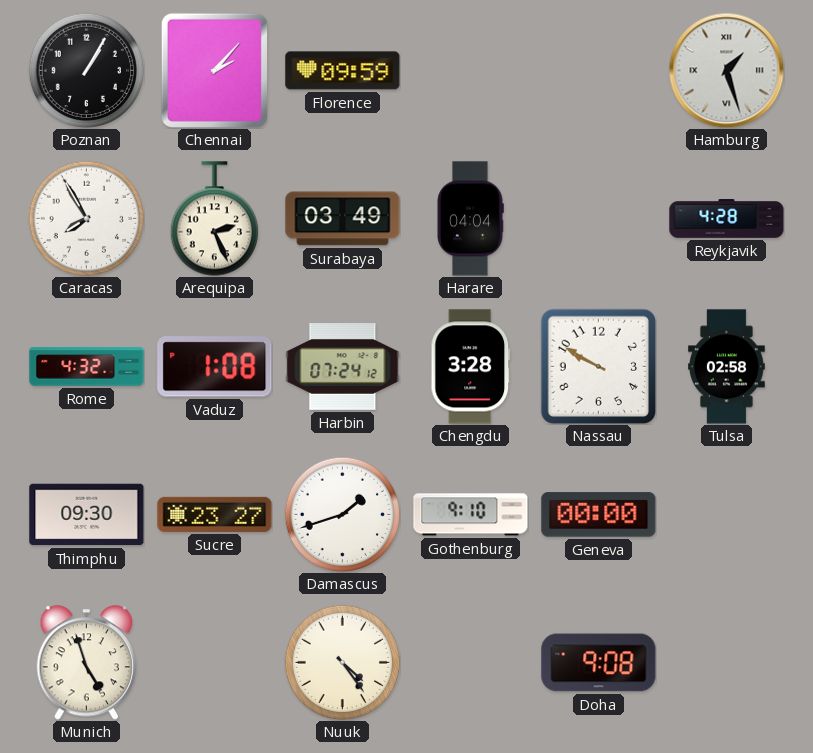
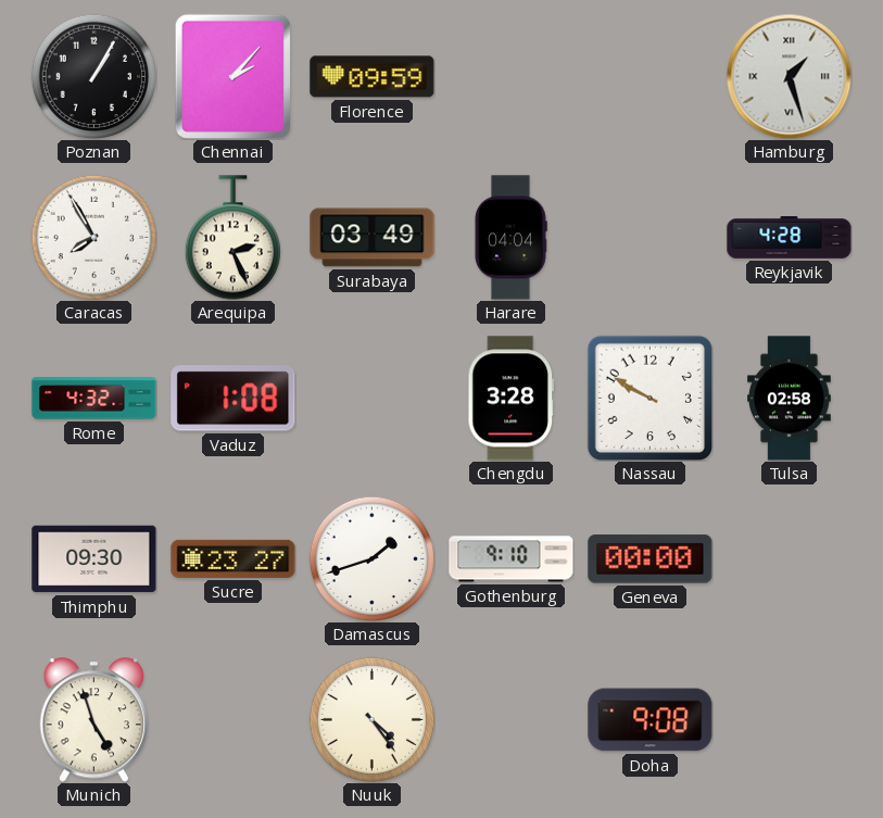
Harbin: 07:24 -> none (343, 367)
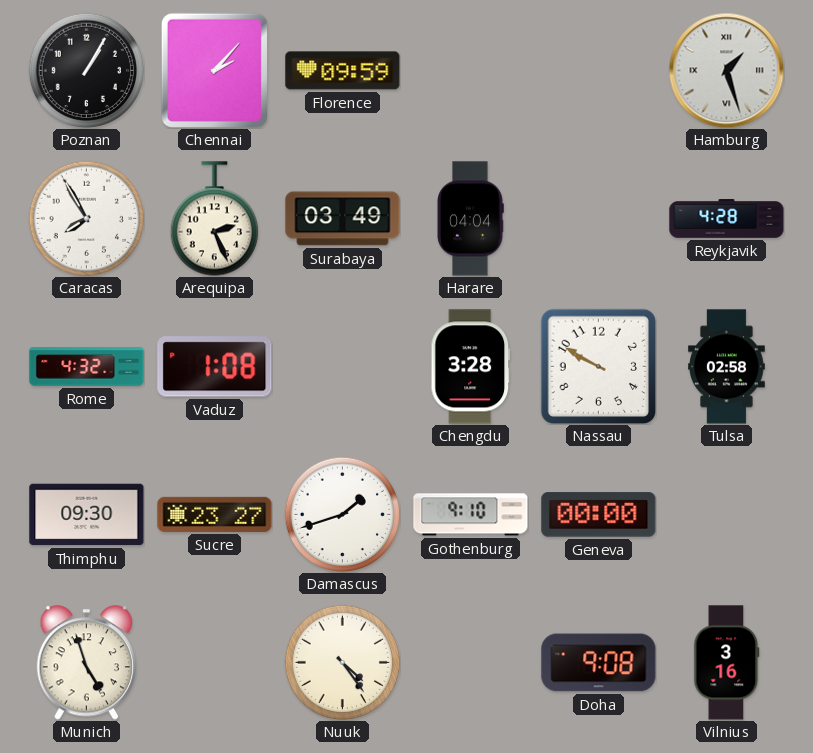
Vilnius: none -> 3:16 (727, 663)
